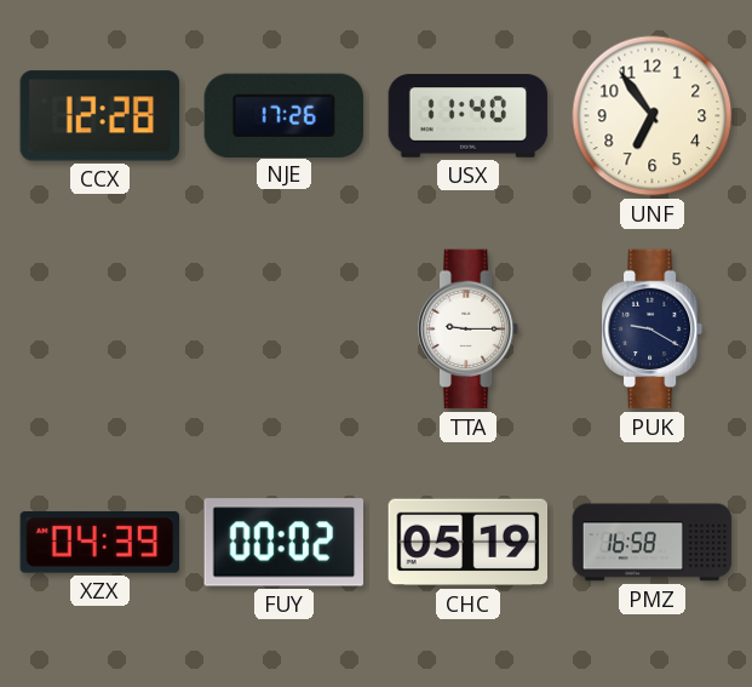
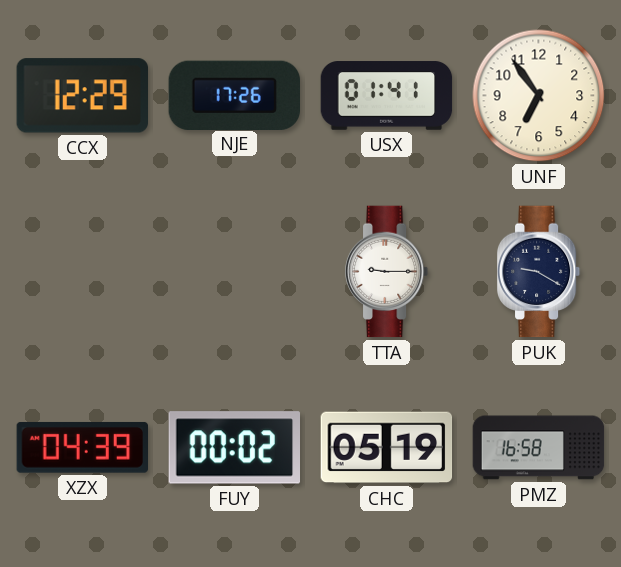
CCX: 12:28 -> 12:29 (82, 96)
USX: 11:40 -> 01:41 (387, 96)
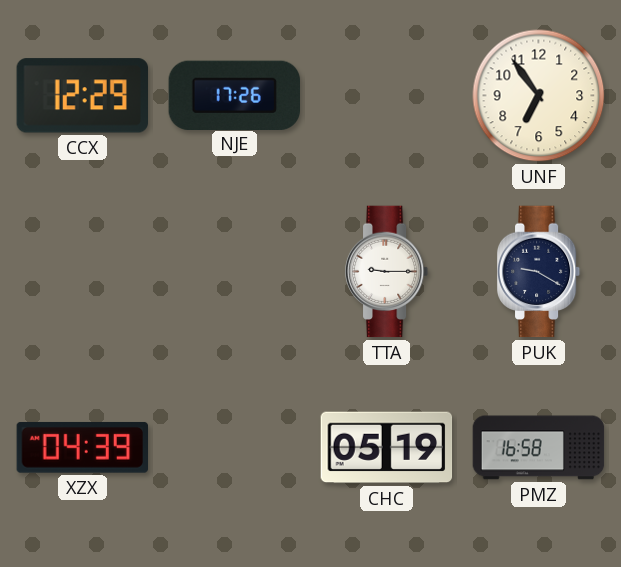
USX: 01:41 -> none (387, 96)
FUY: 00:02 -> none (235, 448)
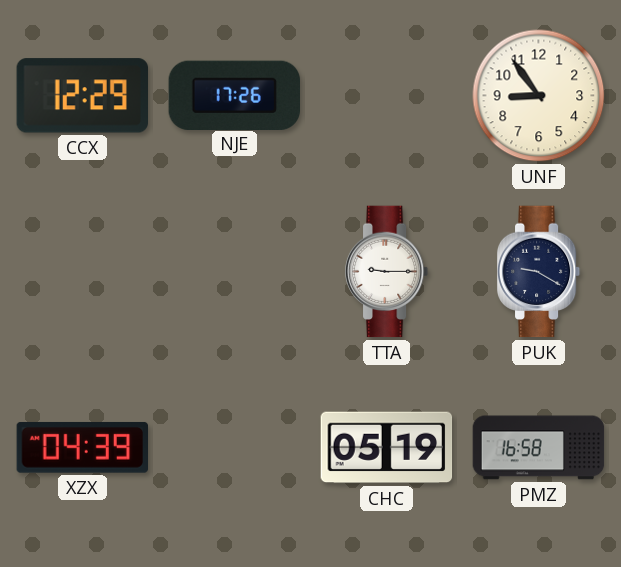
UNF: 6:54 -> 8:54 (539, 96)
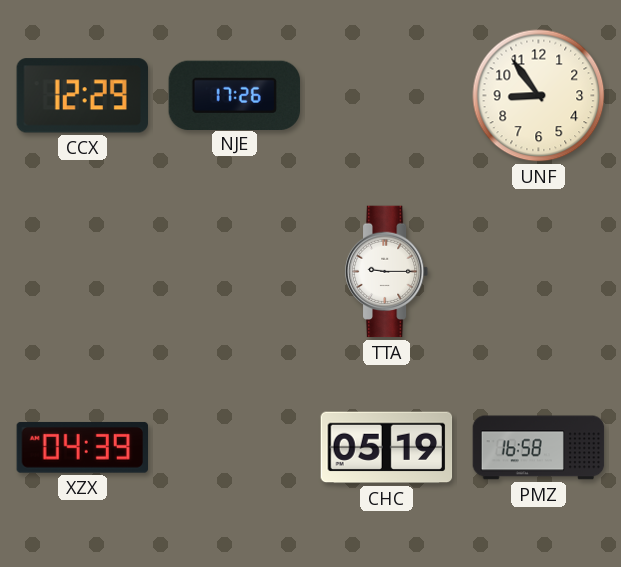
PUK: 9:20 -> none (539, 272)
